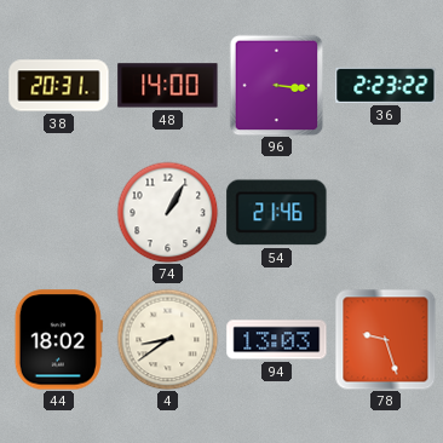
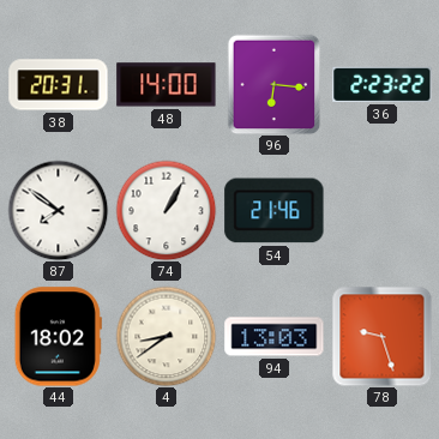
96: 3:16 -> 6:16 (275, 84)
87: none -> 7:51 (58, 210)
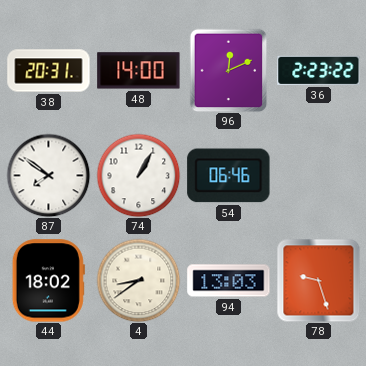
96: 6:16 -> 12:11 (229, 70)
54: 21:46 -> 06:46 (229, 176)
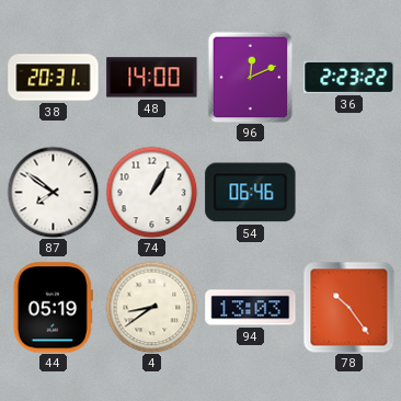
44: 18:02 -> 05:19 (53, 308)
78: 9:27 -> 10:24 (348, 308)
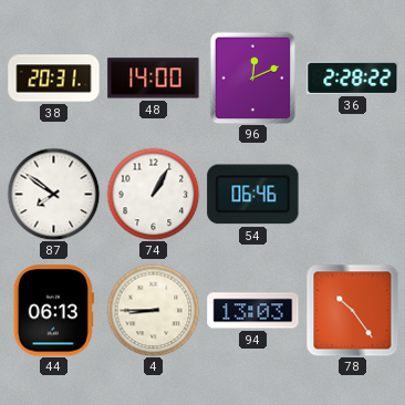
36: 2:23 -> 2:28 (353, 77)
44: 05:19 -> 06:13 (53, 311)
4: 8:39 -> 8:45 (153, 310)
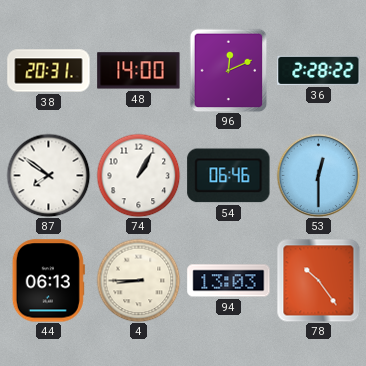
53: none -> 12:30 (318, 175)
